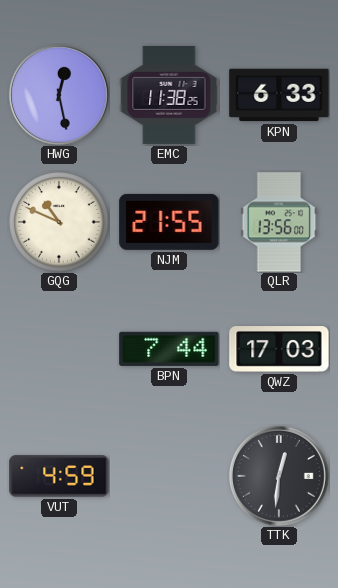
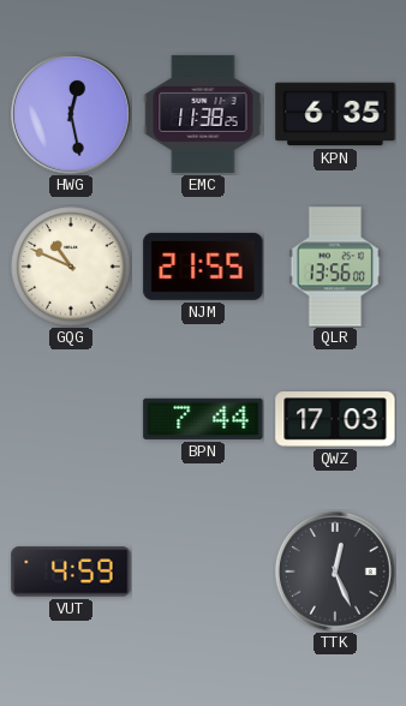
KPN: 6:33 -> 6:35 (335, 114)
TTK: 12:31 -> 12:26 (335, 572)
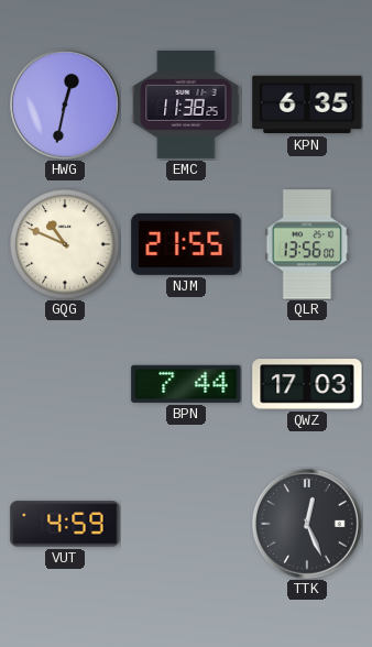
HWG: 12:28 -> 12:32 (65, 105)
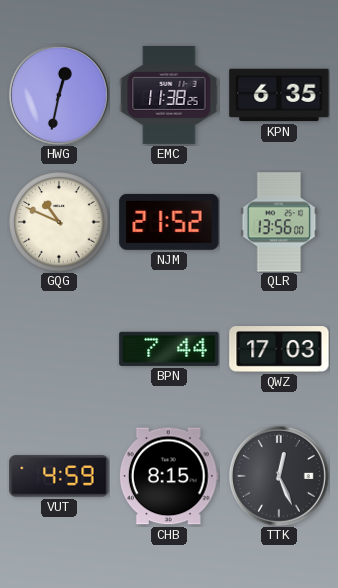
NJM: 21:55 -> 21:52 (169, 222)
CHB: none -> 8:15 (169, 476)
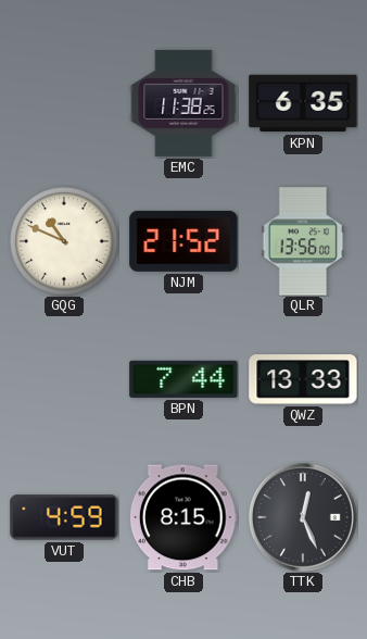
HWG: 12:32 -> none (59, 95)
QWZ: 17:03 -> 13:33 (303, 379)
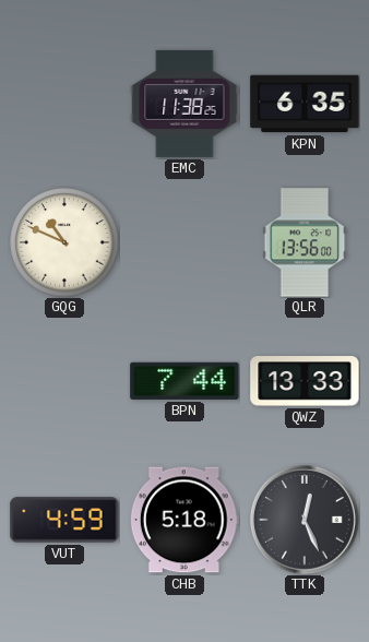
NJM: 21:52 -> none (184, 241)
CHB: 8:15 -> 5:18 (184, 520)
